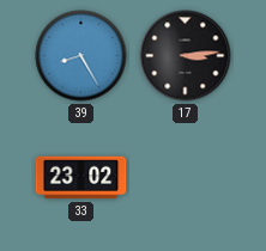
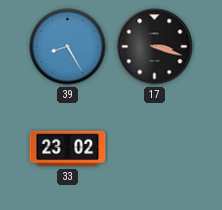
17: 3:14 -> 3:18 (155, 47)
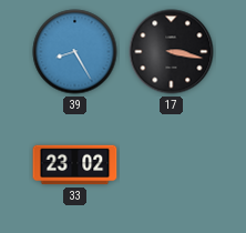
17: 3:18 -> 3:17 (172, 52)
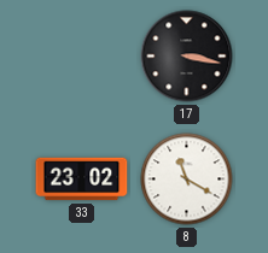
39: 8:25 -> none (75, 52)
8: none -> 11:20 (187, 180)
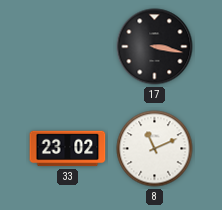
8: 11:20 -> 11:11 (155, 149)
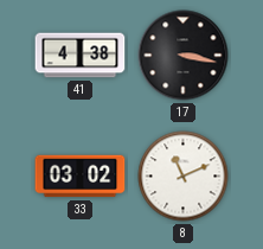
41: none -> 4:38 (81, 56)
33: 23:02 -> 03:02 (81, 177)
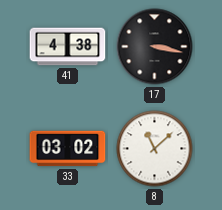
8: 11:11 -> 11:08 (155, 149)
